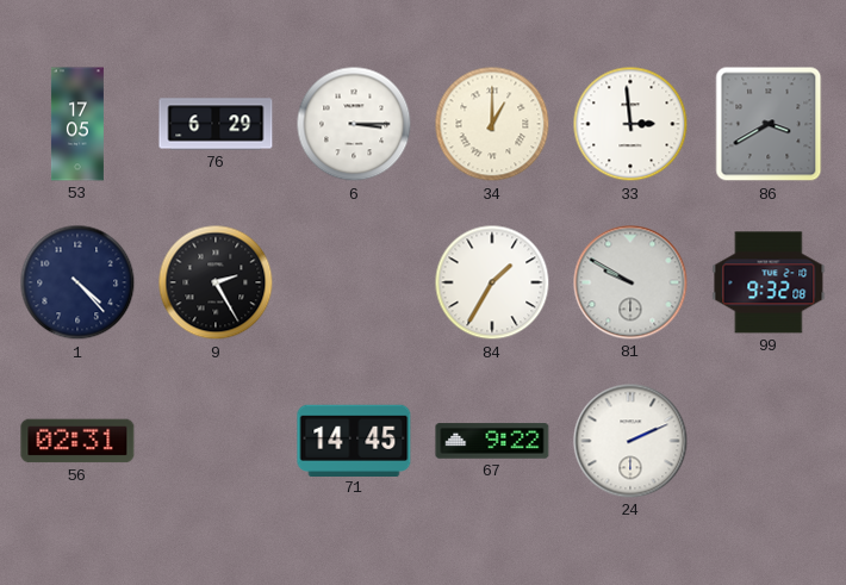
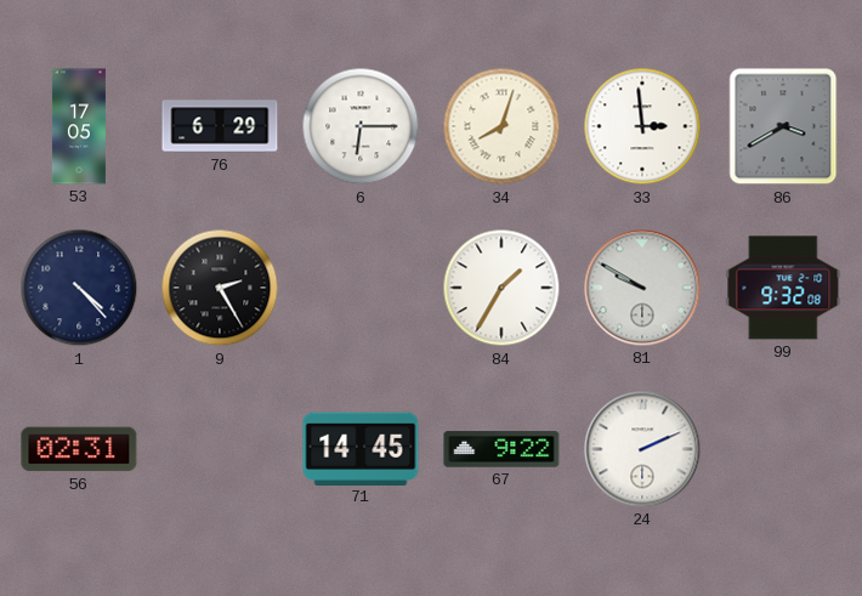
6: 3:15 -> 6:15 (361, 126)
34: 1:00 -> 8:03 (501, 126)
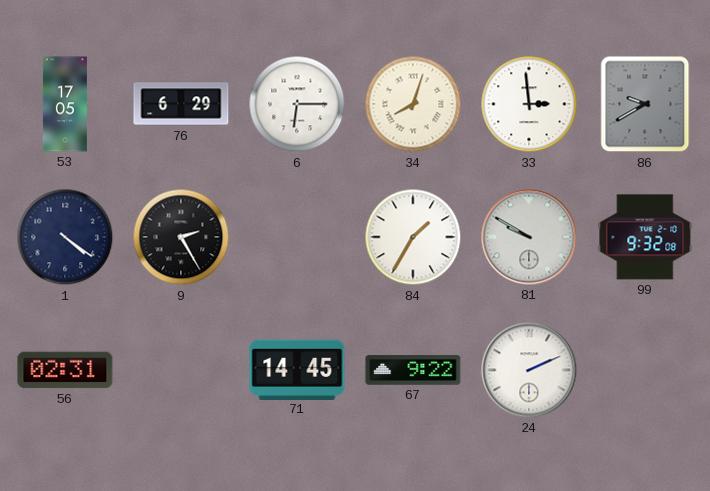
86: 3:40 -> 9:40 (645, 104)
1: 4:23 -> 4:21 (65, 237)
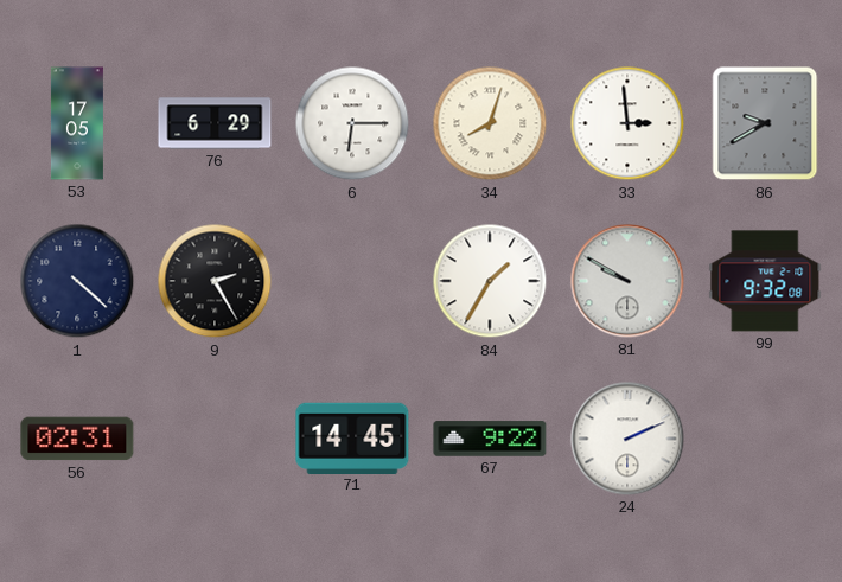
1: 4:21 -> 4:22 (77, 281)
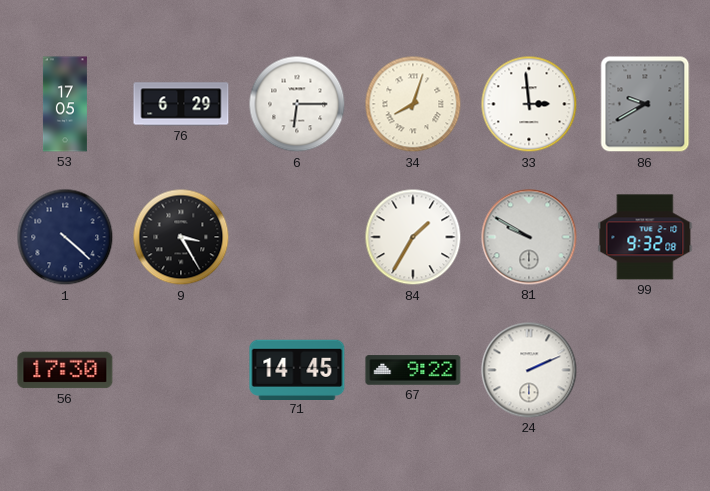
9: 2:25 -> 3:25 (181, 237)
56: 02:31 -> 17:30 (65, 370)
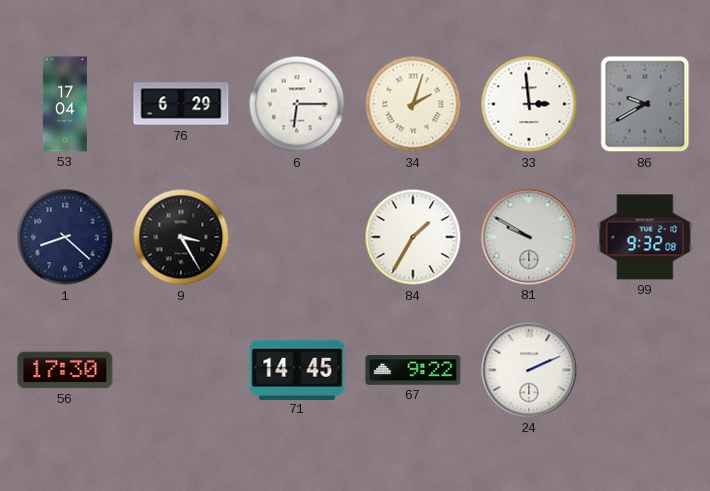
53: 17:05 -> 17:04 (65, 104)
34: 8:03 -> 2:03 (413, 104)
1: 4:22 -> 8:22 (65, 237)
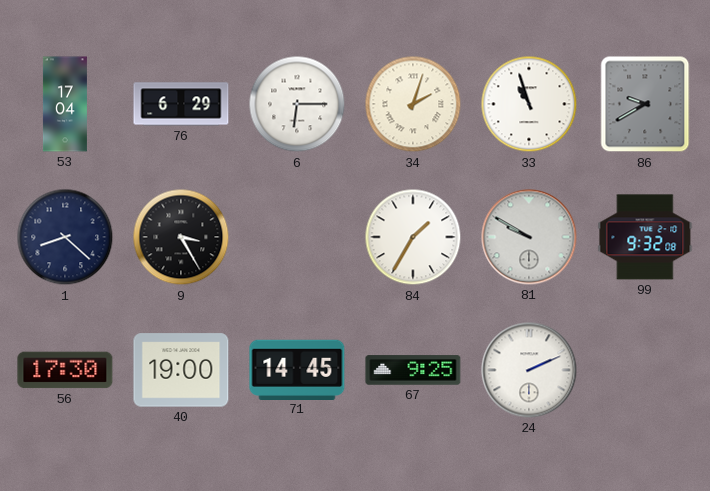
33: 2:59 -> 10:57 (529, 104)
40: none -> 19:00 (181, 370)
67: 9:22 -> 9:25 (413, 370)
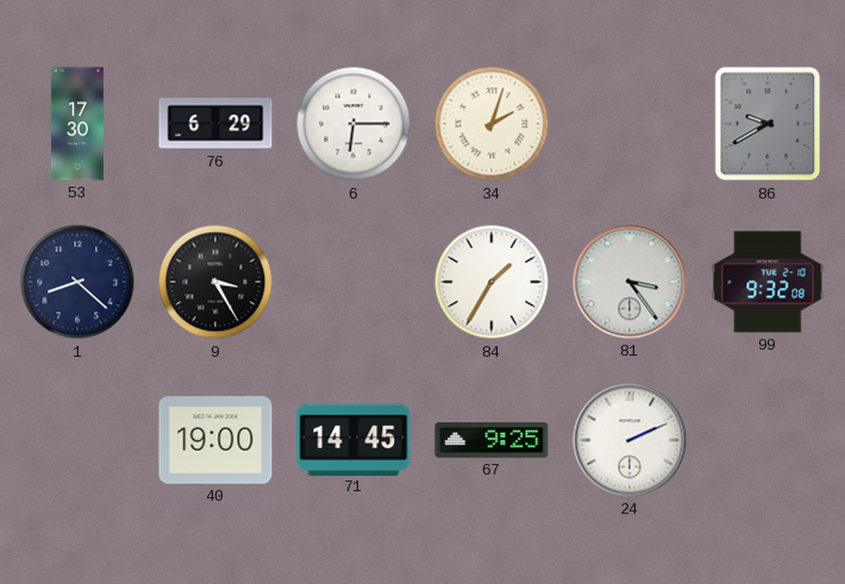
53: 17:04 -> 17:30 (77, 124)
33: 10:57 -> none (529, 104)
81: 9:50 -> 3:24 (630, 282)
56: 17:30 -> none (65, 370)
